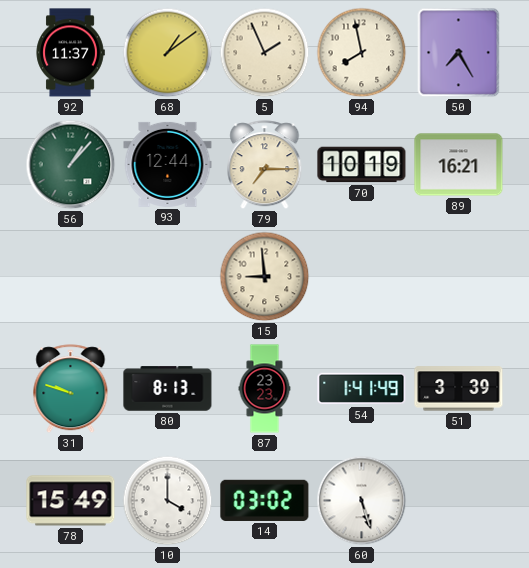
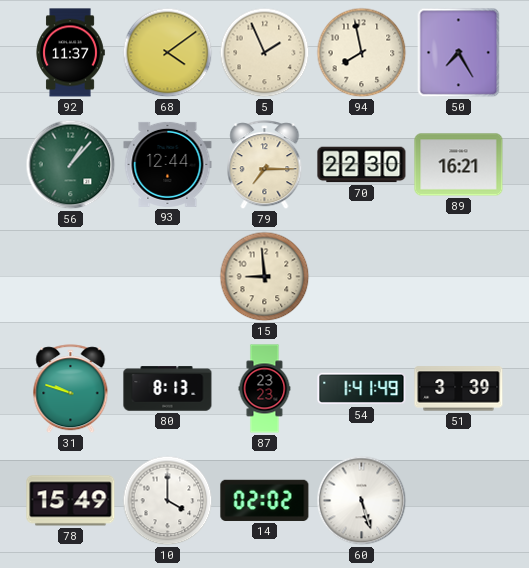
68: 1:09 -> 4:09 (168, 53)
70: 10:19 -> 22:30 (362, 165)
14: 03:02 -> 02:02 (265, 500)
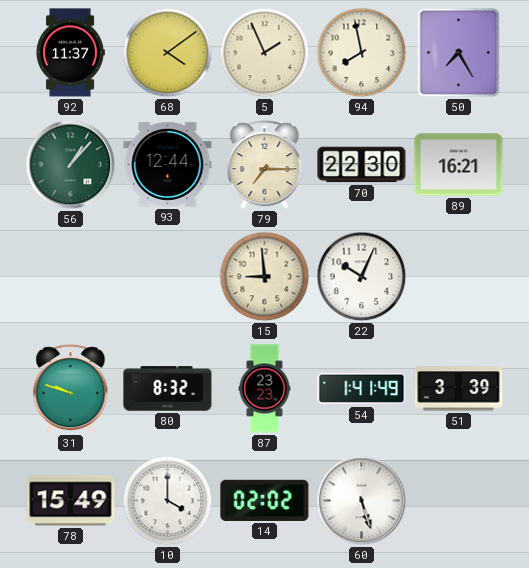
22: none -> 10:04 (362, 277)
80: 8:13 -> 8:32 (168, 389)
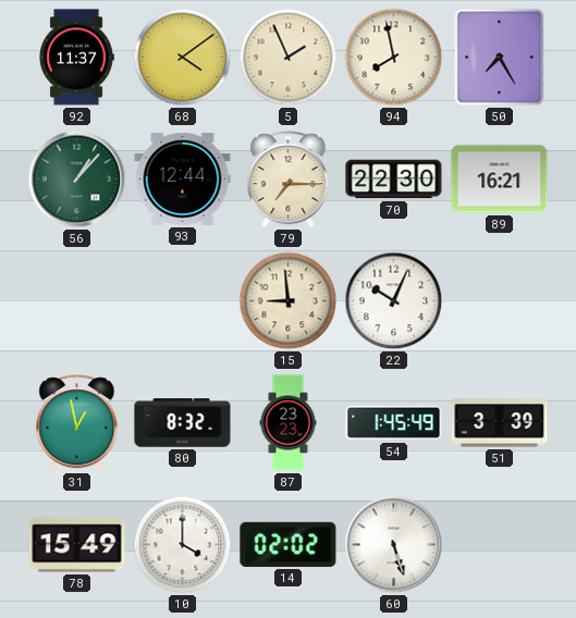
31: 9:48 -> 12:58 (77, 423)
54: 1:41 -> 1:45 (394, 423)
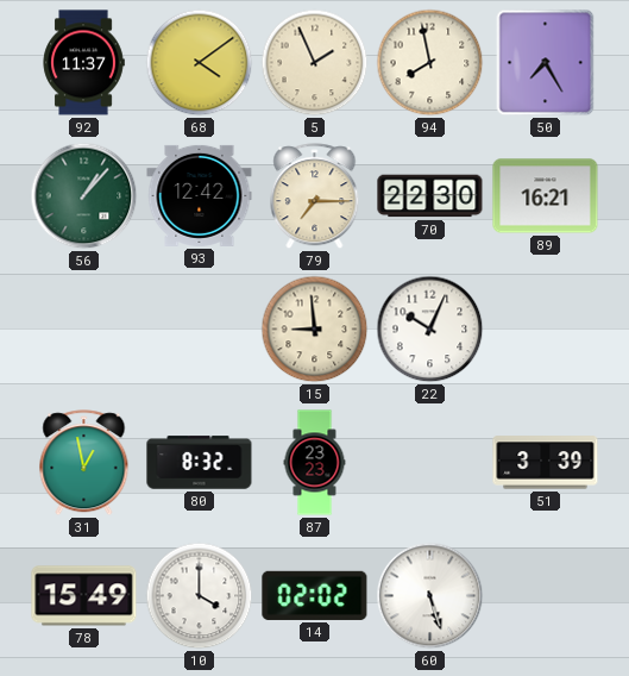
93: 12:44 -> 12:42 (200, 195)
54: 1:45 -> none (394, 423)
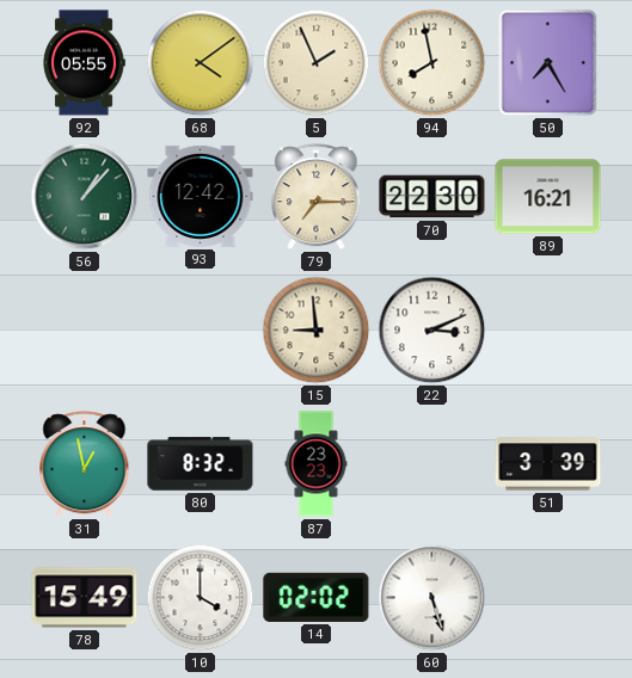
92: 11:37 -> 05:55 (84, 63)
22: 10:04 -> 3:11 (432, 331)
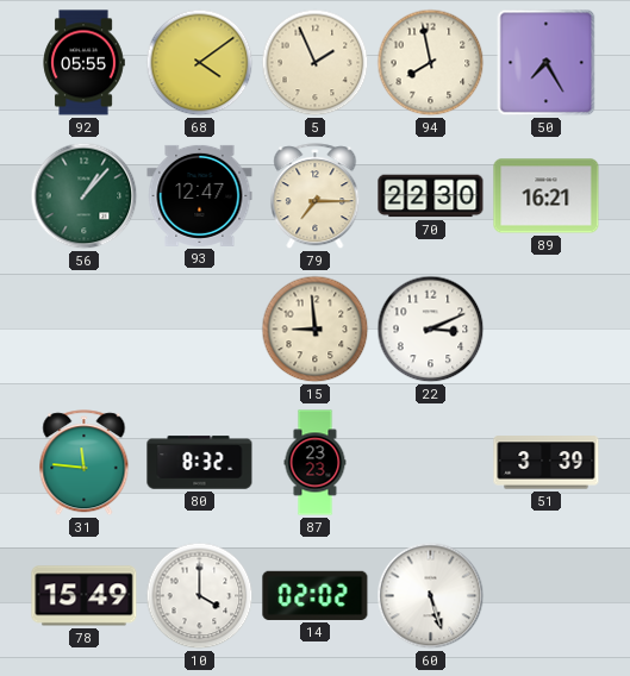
93: 12:42 -> 12:47 (200, 195)
31: 12:58 -> 11:46 (85, 463)
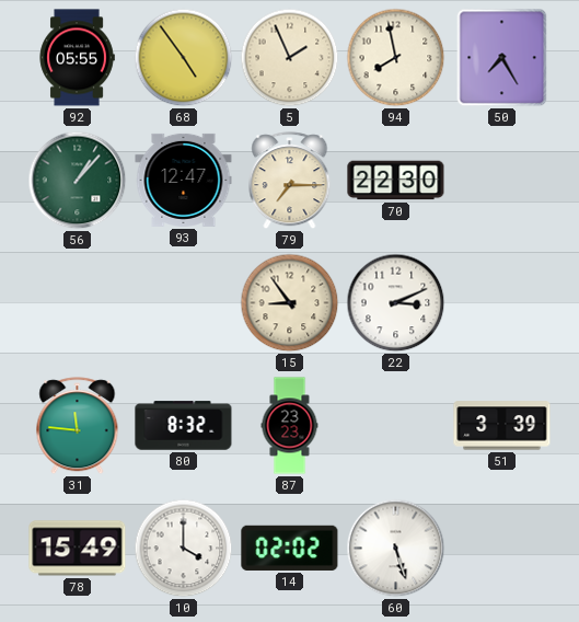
68: 4:09 -> 4:54 (184, 58)
89: 16:21 -> none (547, 196)
15: 8:59 -> 8:54 (290, 303)
